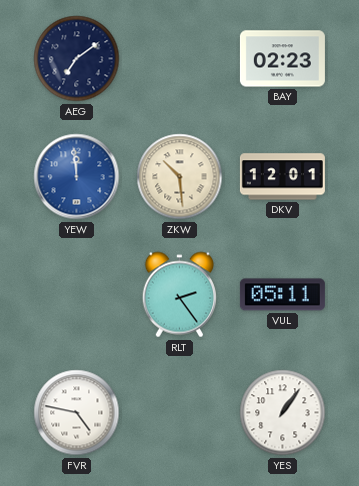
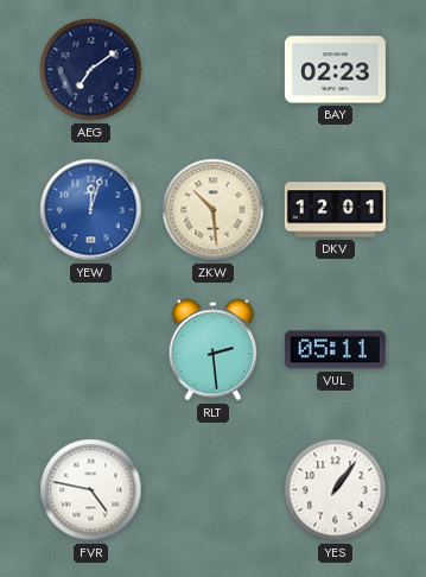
YEW: 11:59 -> 12:03 (91, 210)
RLT: 2:24 -> 2:29 (212, 350)
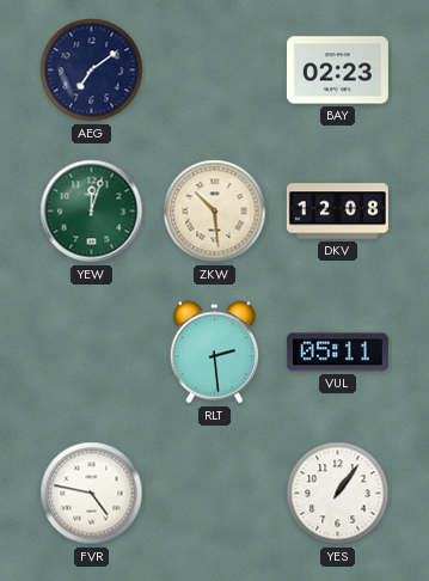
YEW dial: blue -> green (92, 212)
DKV: 12:01 -> 12:08 (337, 212)
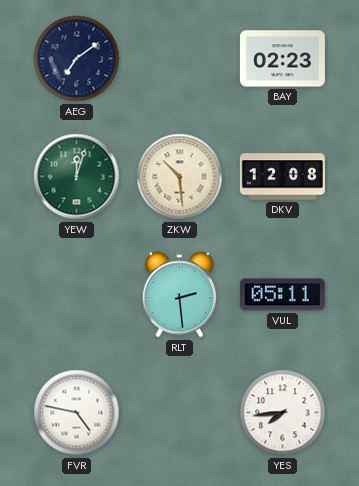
YES: 1:06 -> 7:44 (283, 413)
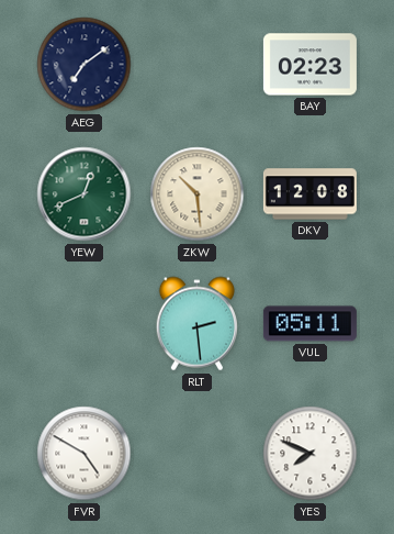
YEW: 12:03 -> 12:41 (85, 194)
FVR: 4:47 -> 4:50 (85, 454)
YES: 7:44 -> 7:49 (311, 454)
